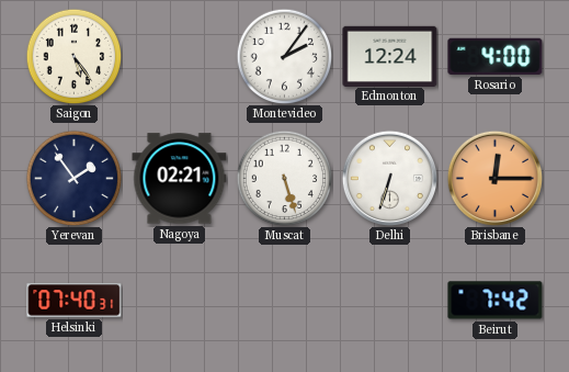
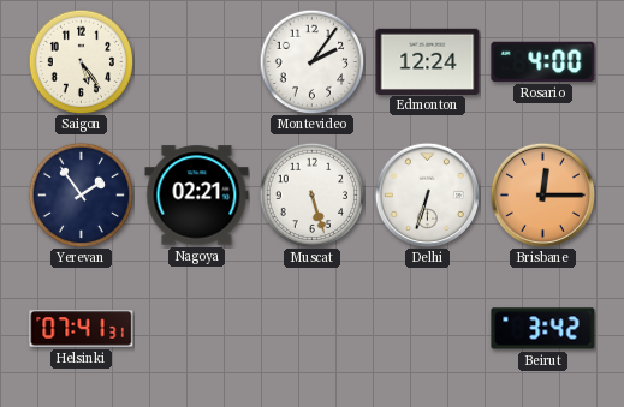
Helsinki: 07:40 -> 07:41 (82, 329)
Beirut: 7:42 -> 3:42 (543, 329)
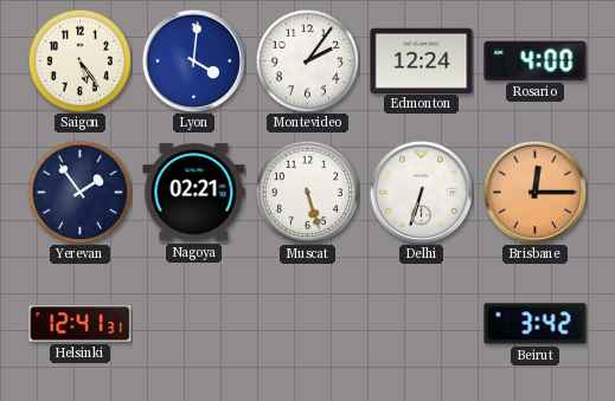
Lyon: none -> 4:01 (193, 60)
Helsinki: 07:41 -> 12:41 (81, 324)
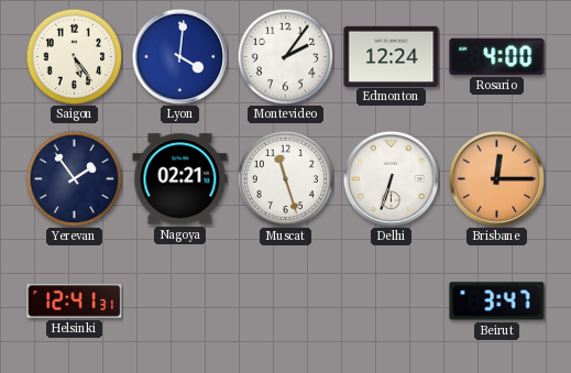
Muscat: 5:27 -> 11:27 (285, 178)
Beirut: 3:42 -> 3:47 (497, 301)
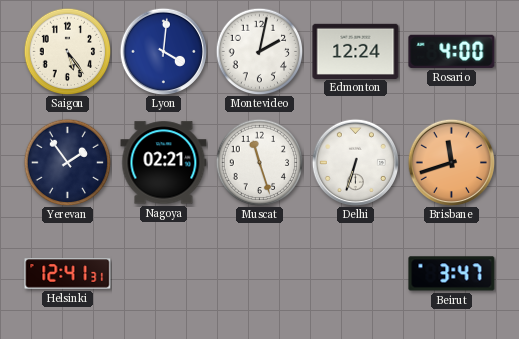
Montevideo: 2:06 -> 2:02 (259, 51)
Brisbane: 12:15 -> 11:42 (451, 162)
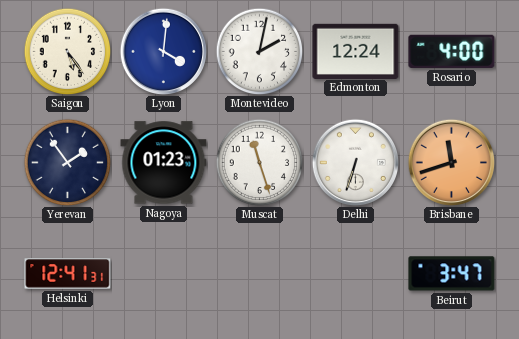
Nagoya: 02:21 -> 01:23 (164, 163)
